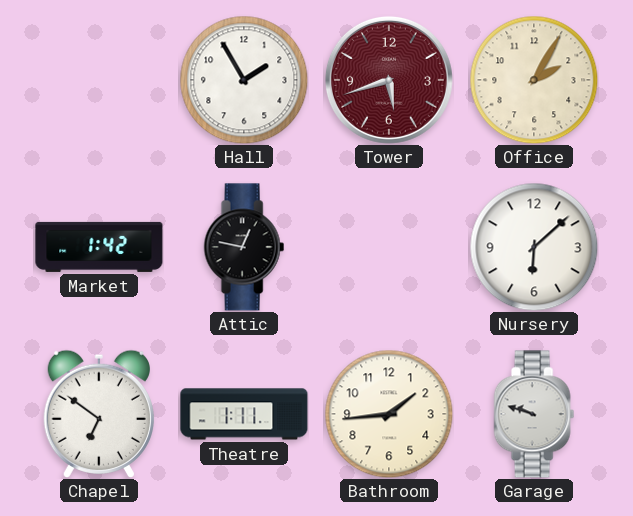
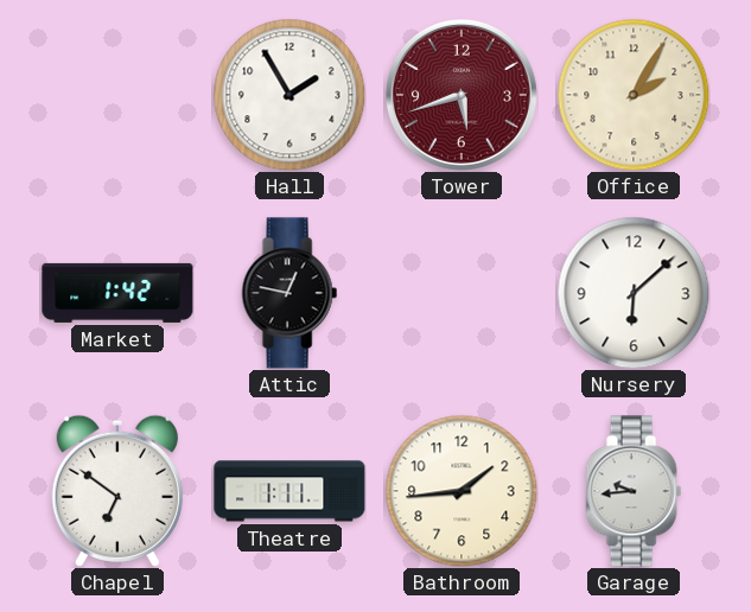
Garage: 9:48 -> 9:44 (634, 491)
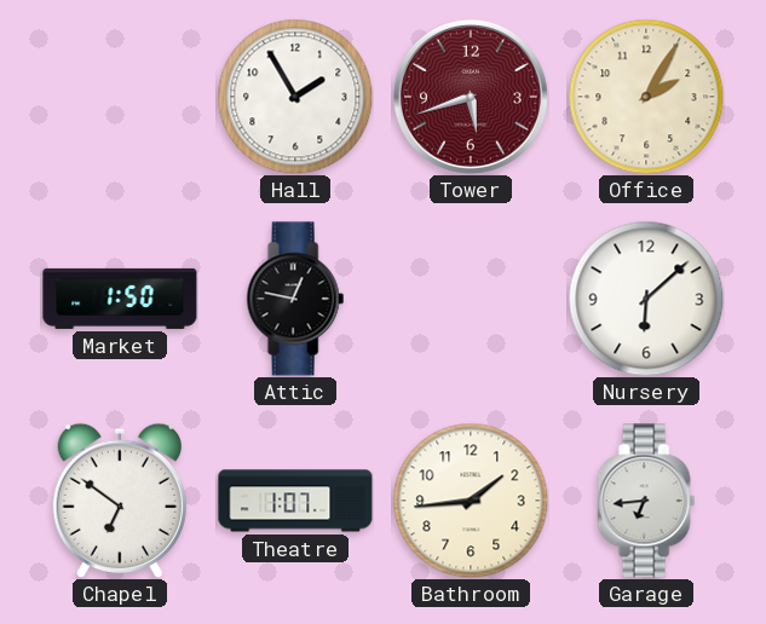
Market: 1:42 -> 1:50 (120, 299)
Theatre: 1:11 -> 1:07 (295, 501)
Garage: 9:44 -> 6:44 (646, 501)
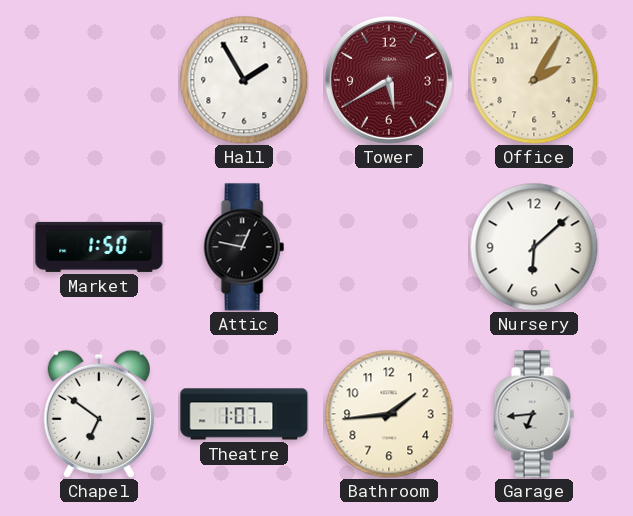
Tower: 5:42 -> 5:40 (389, 80)
